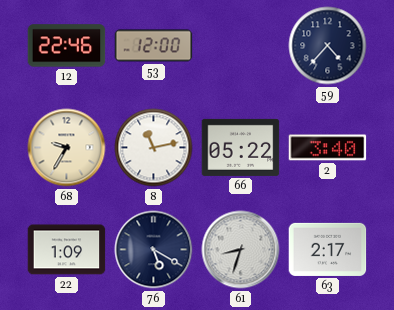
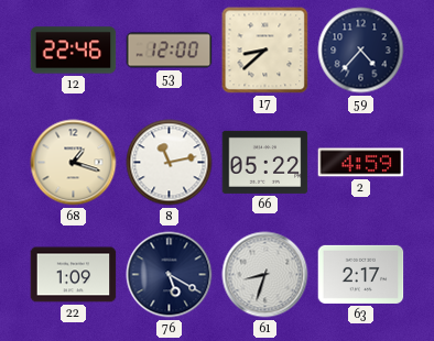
17: none -> 8:38 (265, 51)
68: 9:35 -> 1:18 (74, 163)
2: 3:40 -> 4:59 (361, 163)
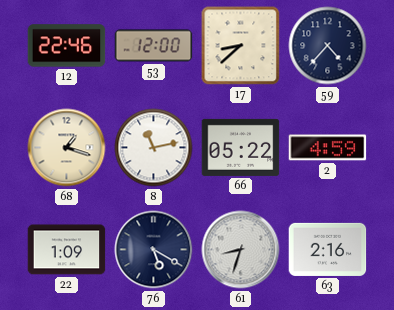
63: 2:17 -> 2:16 (328, 249)
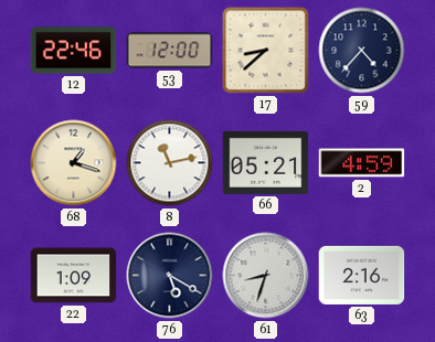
66: 05:22 -> 05:21 (266, 162)
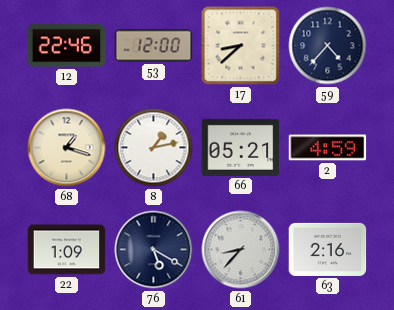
8: 11:13 -> 1:13 (154, 148)
61: 8:33 -> 8:37 (241, 250)
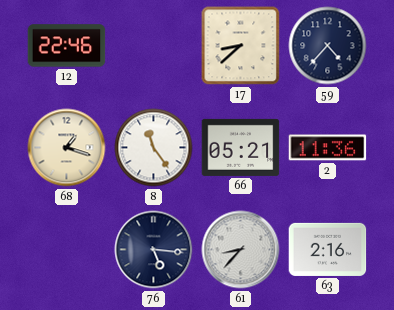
53: 12:00 -> none (154, 46)
8: 1:13 -> 11:24 (154, 148)
2: 4:59 -> 11:36 (328, 148)
22: 1:09 -> none (67, 250)
76: 5:20 -> 5:16 (154, 250)
